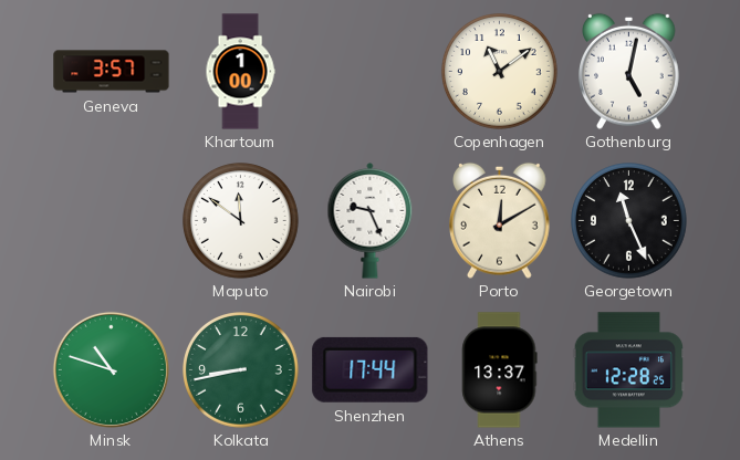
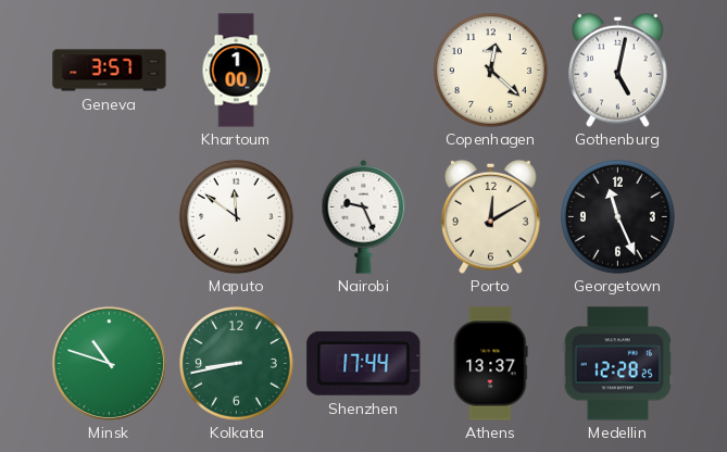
Copenhagen: 11:09 -> 12:22 (491, 71)
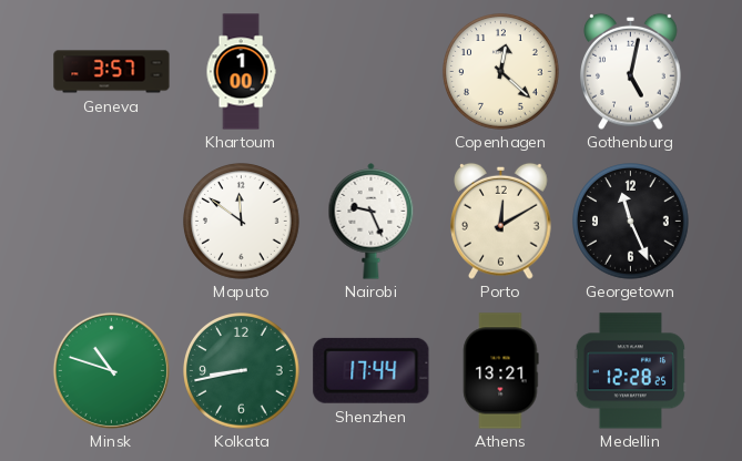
Athens: 13:37 -> 13:21 (501, 371)
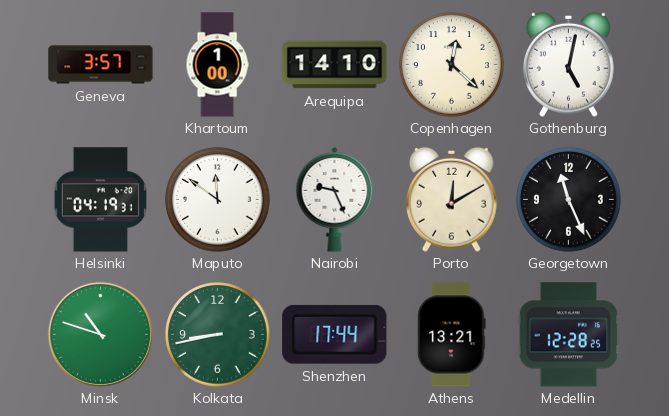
Arequipa: none -> 14:10 (335, 65)
Helsinki: none -> 04:19 (100, 200)
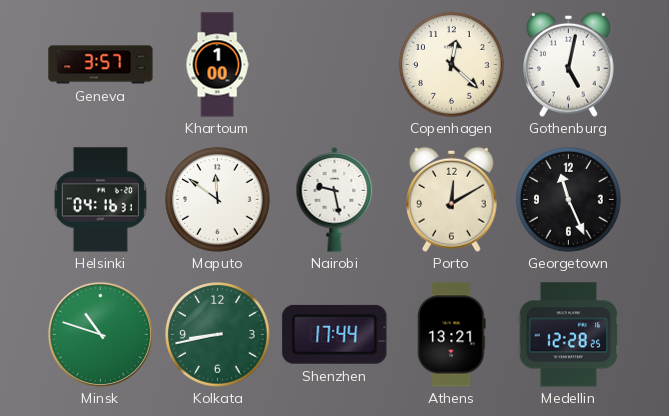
Arequipa: 14:10 -> none (335, 65)
Helsinki: 04:19 -> 04:16 (100, 200)
Nairobi: 9:26 -> 9:28 (335, 200)
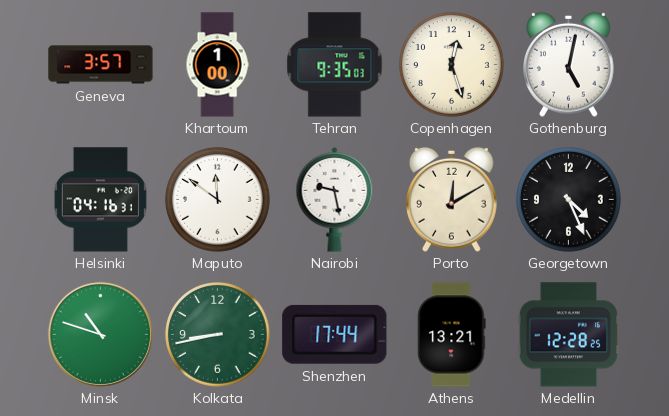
Tehran: none -> 9:35 (335, 65)
Copenhagen: 12:22 -> 12:27 (452, 65)
Georgetown: 11:26 -> 4:26 (569, 200)
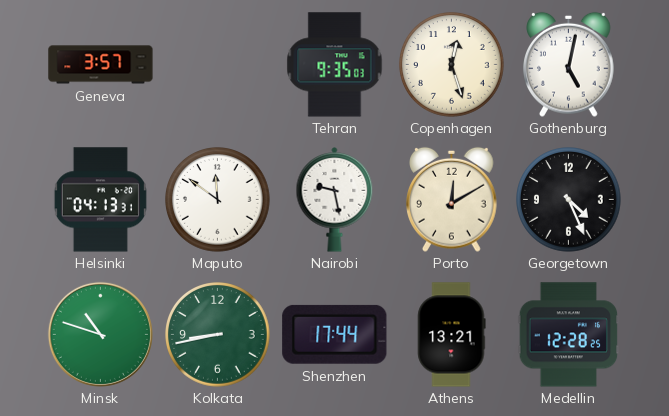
Khartoum: 1:00 -> none (217, 65)
Helsinki: 04:16 -> 04:13 (100, 200)
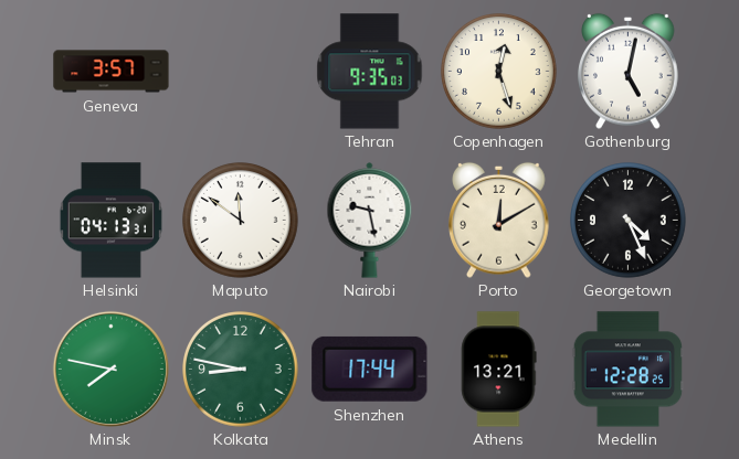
Minsk: 10:48 -> 7:47 (110, 369)
Kolkata: 8:43 -> 8:47 (241, 370)
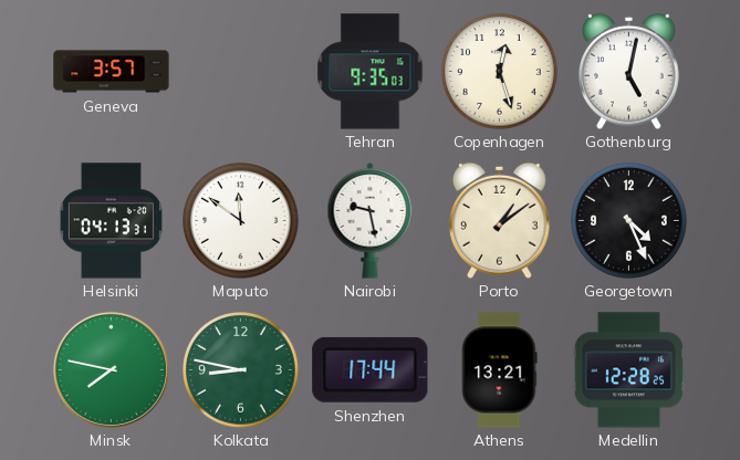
Porto: 12:10 -> 1:09 (500, 220)
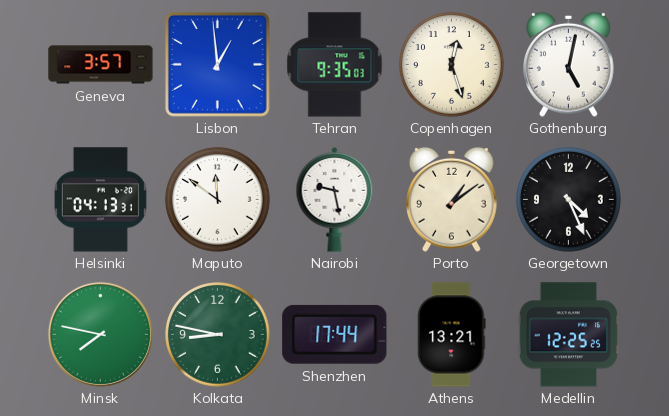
Lisbon: none -> 12:59 (217, 64)
Medellin: 12:28 -> 12:25 (569, 335)
